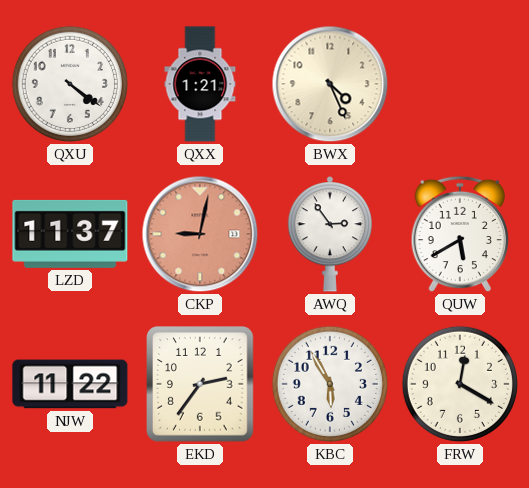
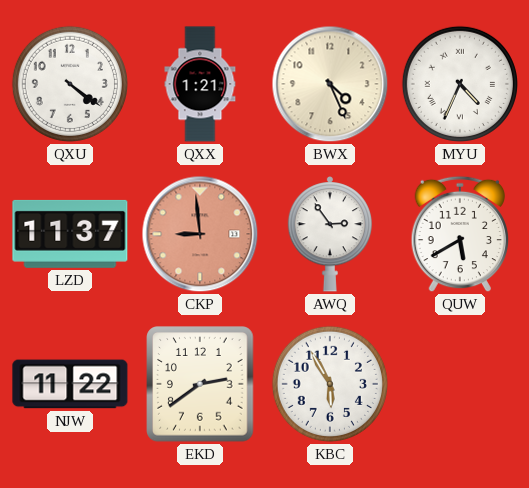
MYU: none -> 4:34 (460, 84)
CKP: 9:02 -> 8:59 (200, 234)
EKD: 2:36 -> 2:39 (200, 384)
FRW: 12:20 -> none (460, 384)
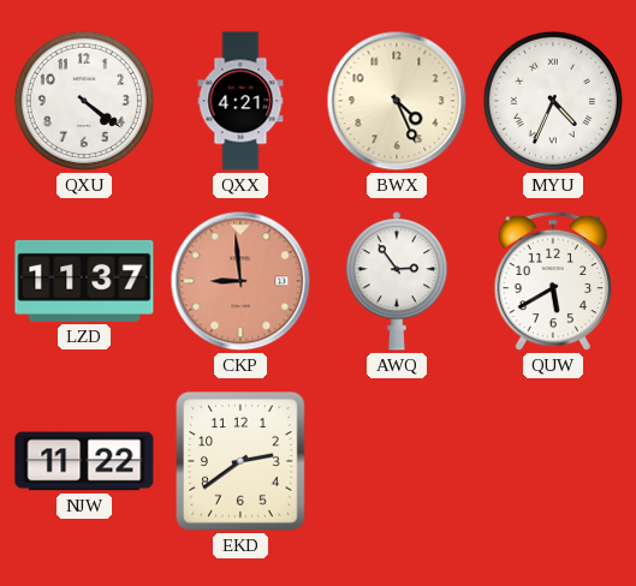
QXX: 1:21 -> 4:21 (240, 101)
KBC: 5:55 -> none (330, 384)
